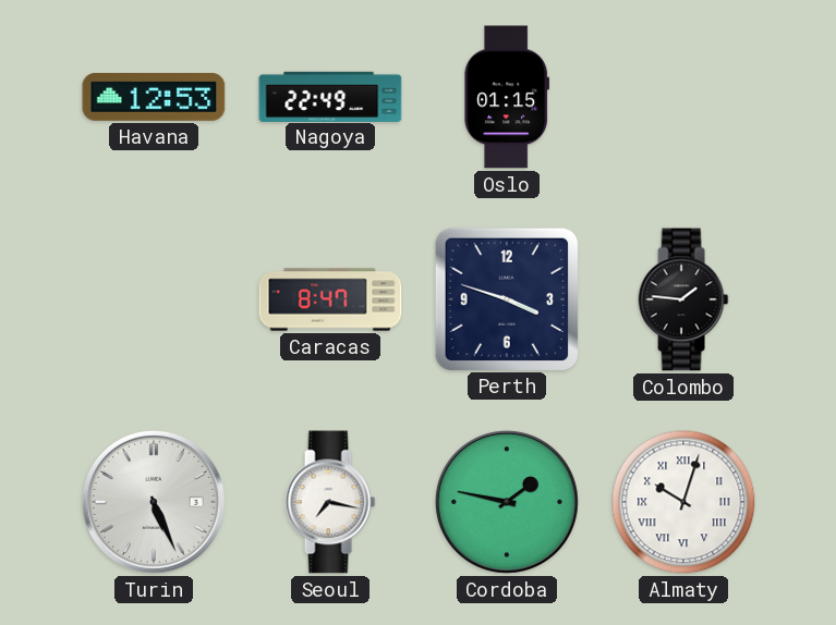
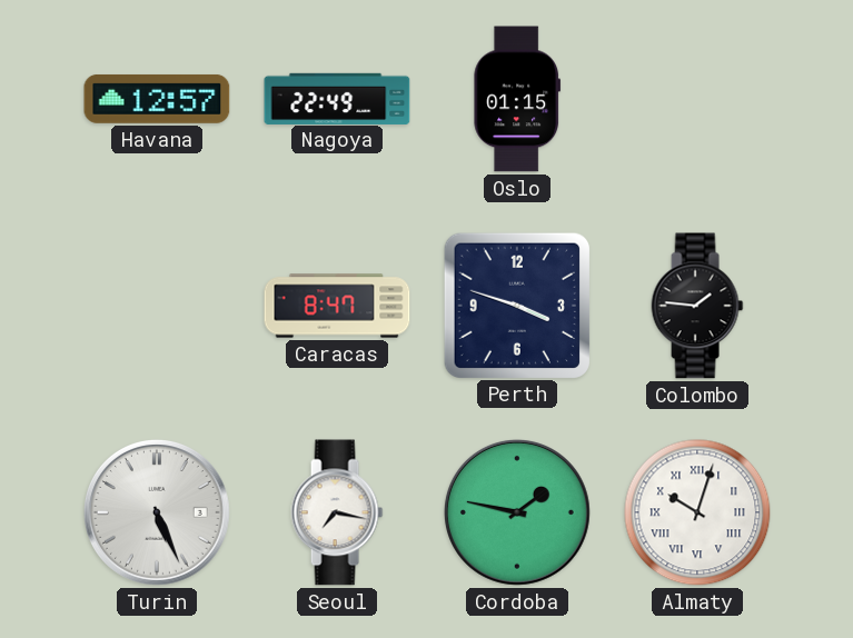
Havana: 12:53 -> 12:57 (157, 99)
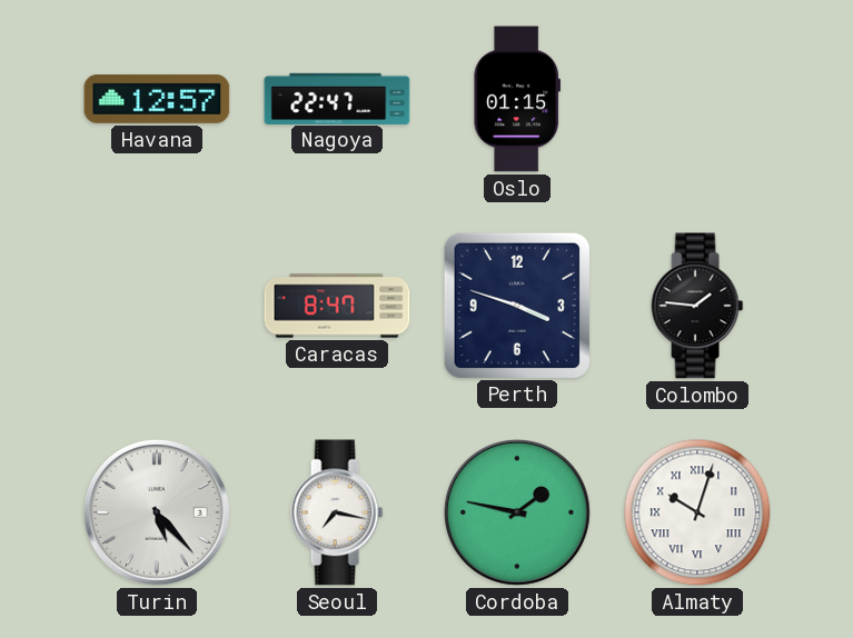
Nagoya: 22:49 -> 22:47 (337, 98)
Turin: 5:26 -> 5:23 (157, 512)
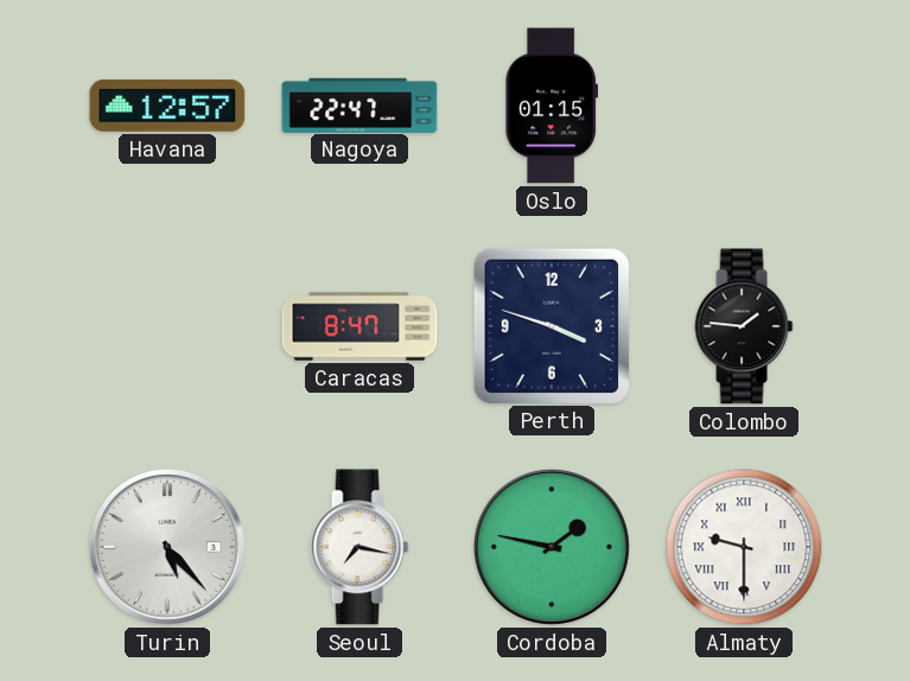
Almaty: 10:03 -> 9:30 (744, 547)
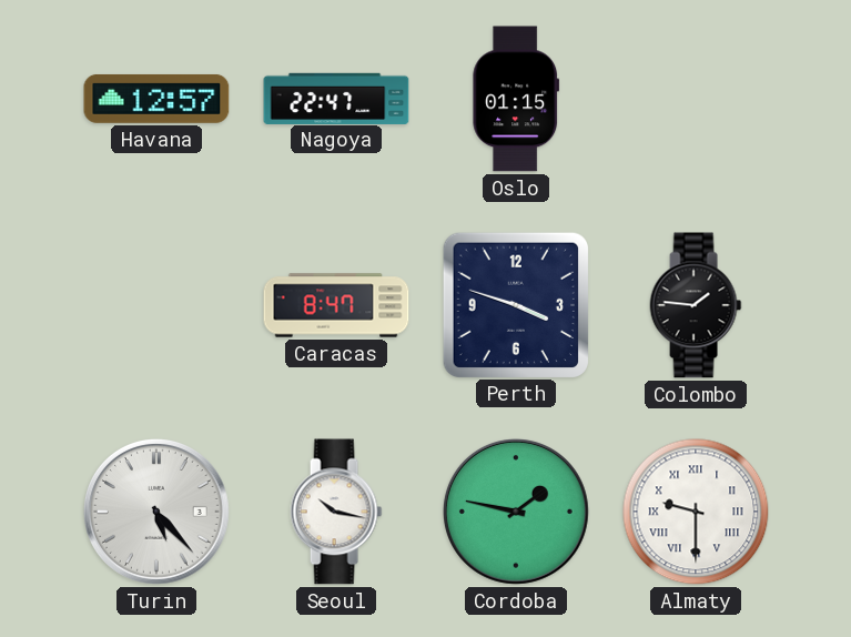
Seoul: 7:17 -> 10:17 (336, 512)
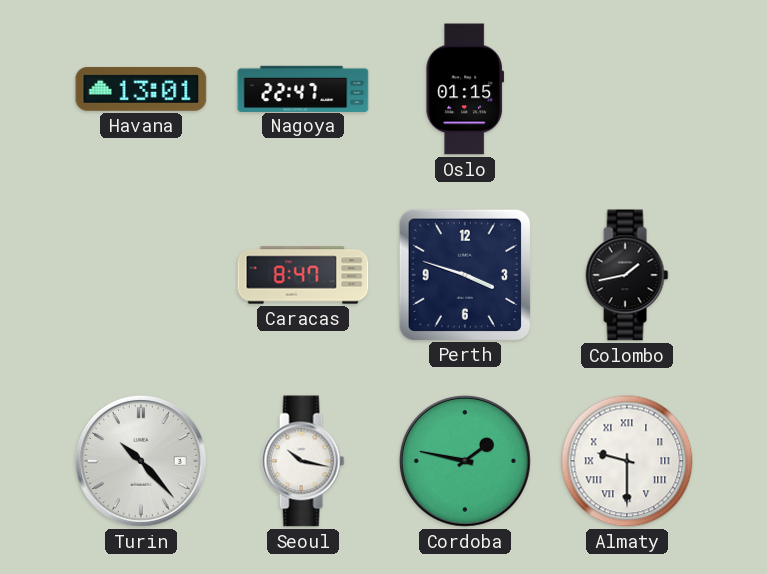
Havana: 12:57 -> 13:01 (141, 89)
Colombo: 1:46 -> 1:43 (627, 275)
Turin: 5:23 -> 10:23 (141, 461)
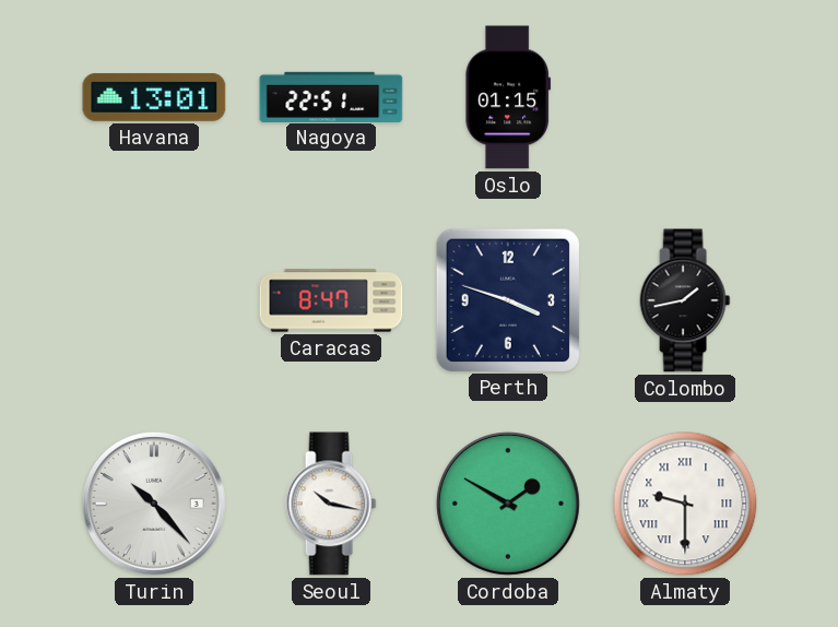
Nagoya: 22:47 -> 22:51 (331, 96)
Cordoba: 1:47 -> 1:50 (508, 504)
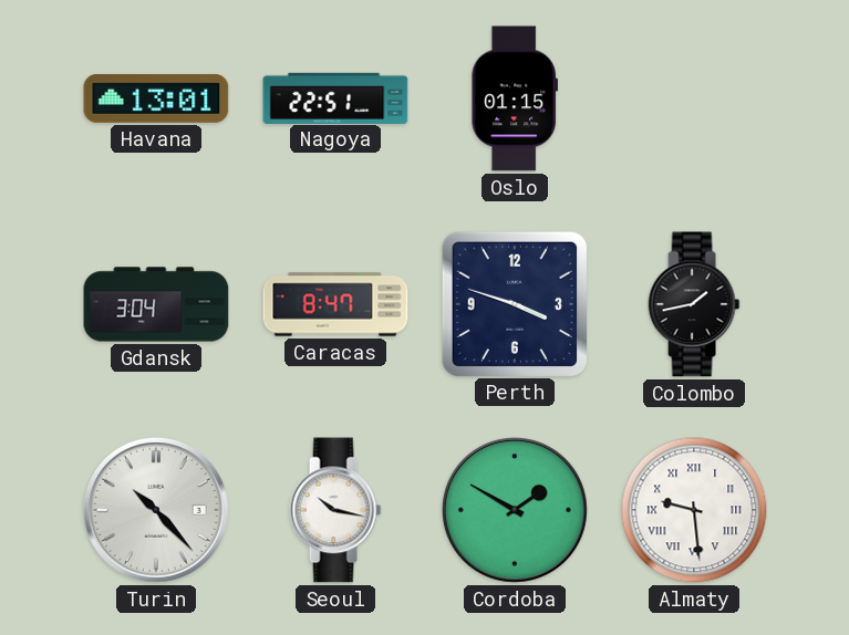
Gdansk: none -> 3:04 (156, 304)
Almaty: 9:30 -> 9:29 (694, 510)
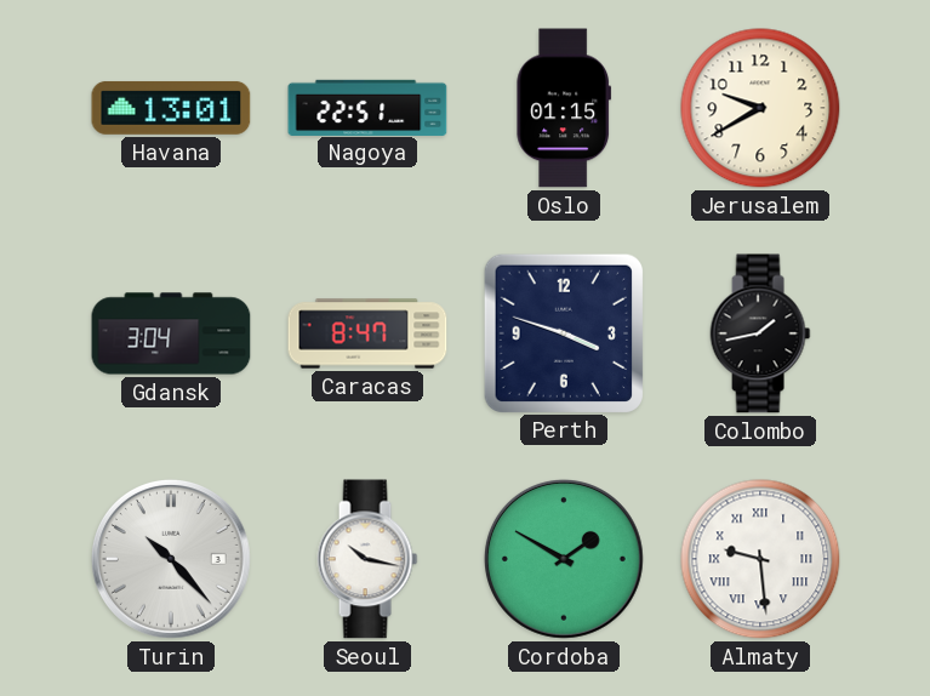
Jerusalem: none -> 9:40 (760, 108)
